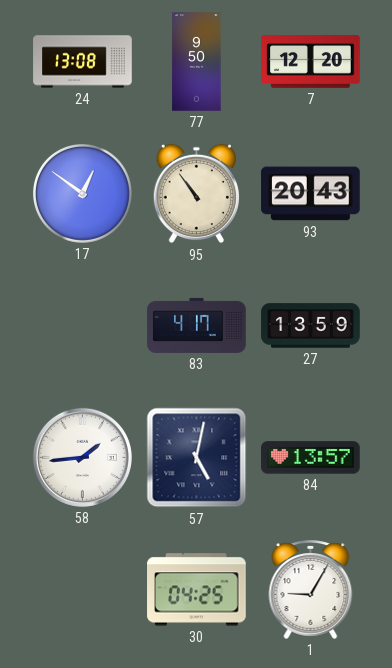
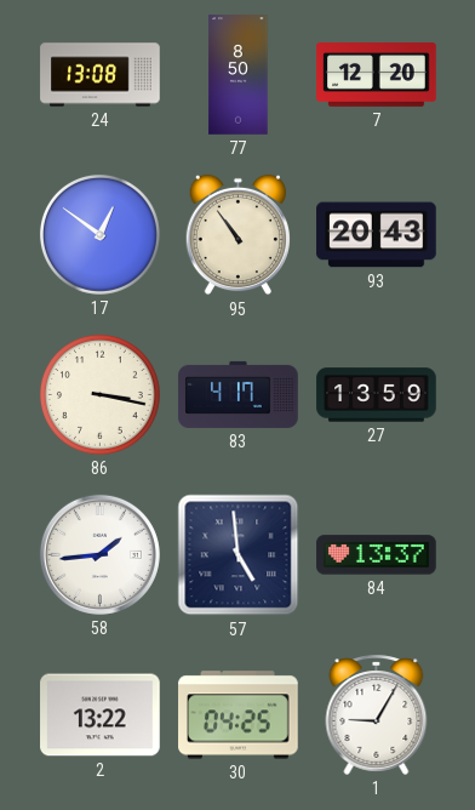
77: 9:50 -> 8:50 (239, 75)
86: none -> 3:17 (99, 394)
57: 5:02 -> 4:59 (239, 555)
84: 13:57 -> 13:37 (377, 555)
2: none -> 13:22 (101, 715)
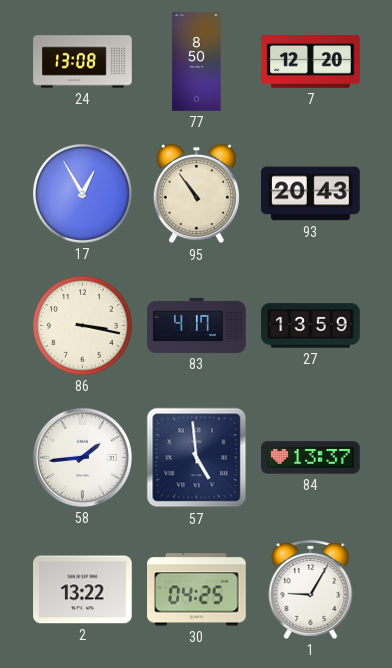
17: 12:51 -> 12:55 (82, 193)
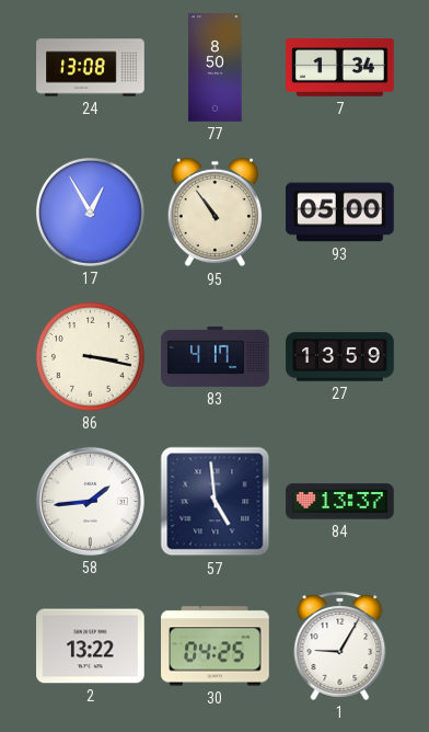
7: 12:20 -> 1:34 (340, 68)
93: 20:43 -> 05:00 (340, 213)
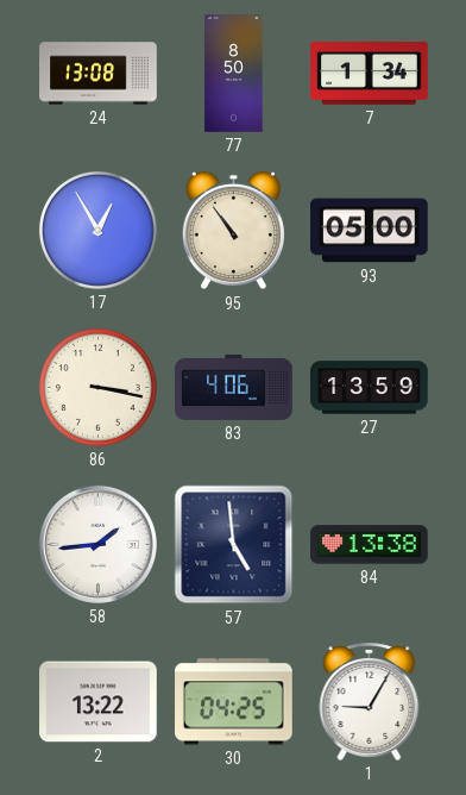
83: 4:17 -> 4:06 (234, 387)
84: 13:37 -> 13:38 (370, 545)
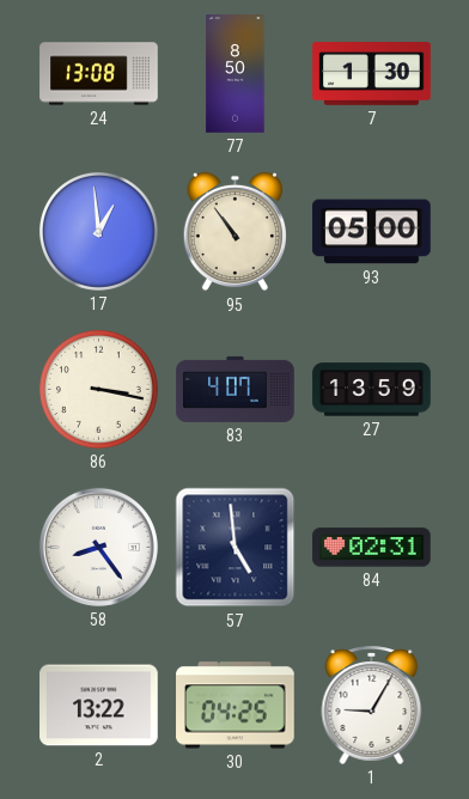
7: 1:34 -> 1:30 (372, 74)
17: 12:55 -> 12:59 (98, 231)
83: 4:06 -> 4:07 (236, 389)
58: 1:44 -> 8:24 (98, 547)
84: 13:38 -> 02:31 (372, 548)
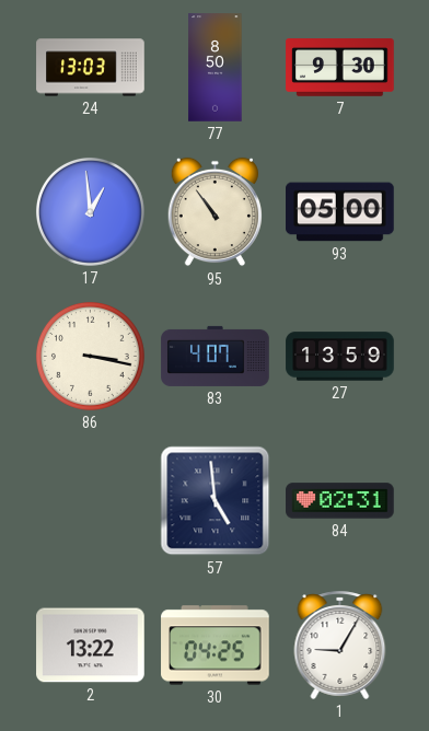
24: 13:08 -> 13:03 (91, 68)
7: 1:30 -> 9:30 (340, 68)
58: 8:24 -> none (98, 547)
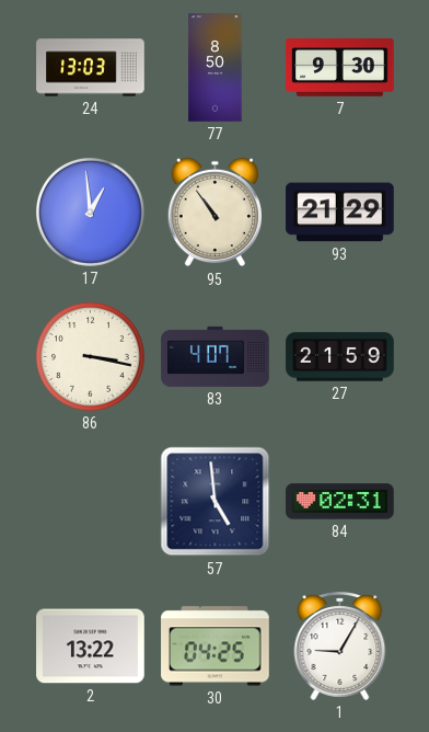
93: 05:00 -> 21:29 (340, 213)
27: 13:59 -> 21:59 (340, 357)
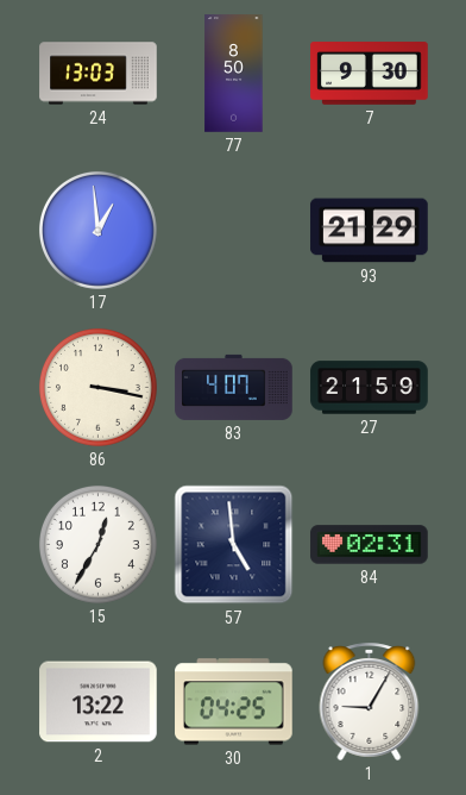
95: 10:54 -> none (215, 213)
15: none -> 12:35 (97, 544)
